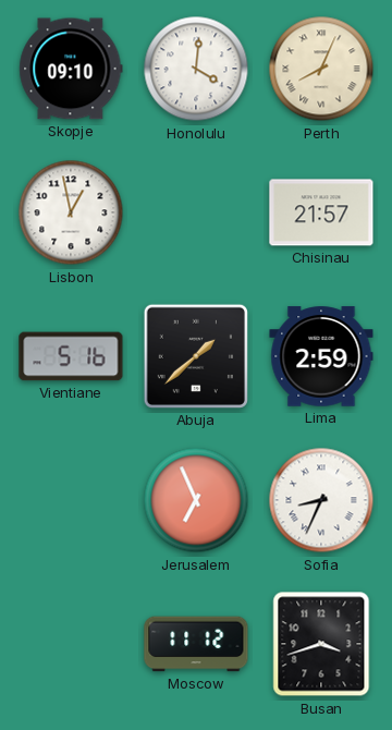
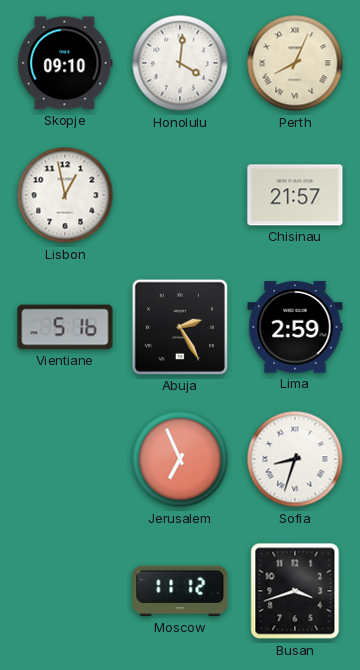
Abuja: 1:38 -> 2:25 (180, 327)
Sofia: 8:34 -> 8:33 (295, 459)
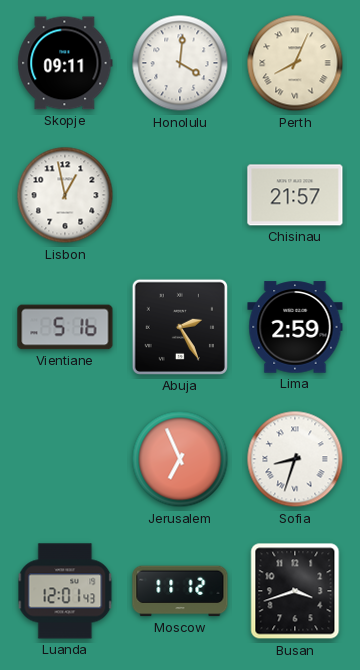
Skopje: 09:10 -> 09:11 (65, 63)
Luanda: none -> 12:01 (65, 591)
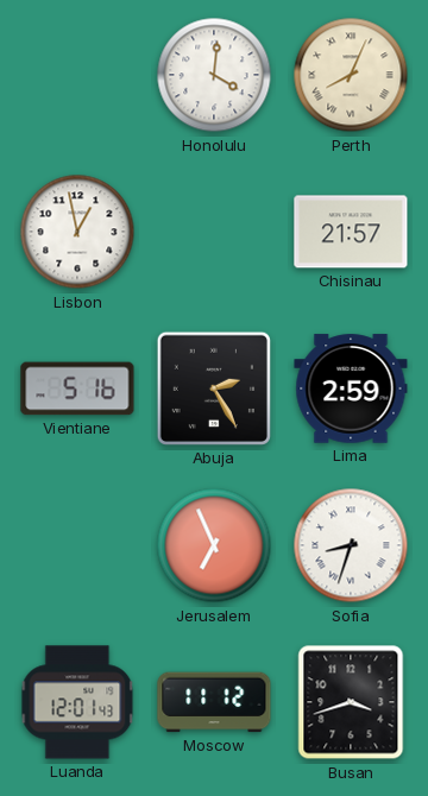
Skopje: 09:11 -> none (65, 63)
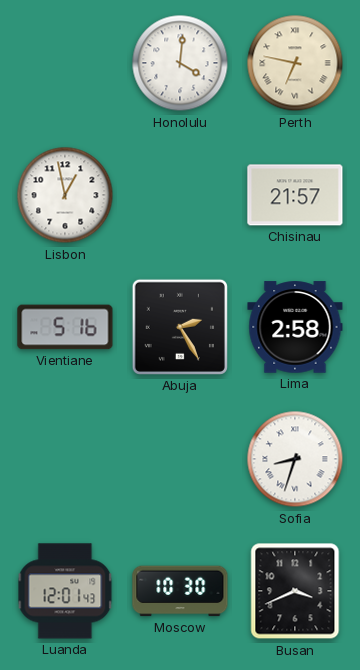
Perth: 8:04 -> 6:47 (295, 63)
Lima: 2:59 -> 2:58 (295, 327)
Jerusalem: 6:56 -> none (214, 545)
Moscow: 11:12 -> 10:30 (180, 591)
Busan: 3:42 -> 3:41 (295, 591)
